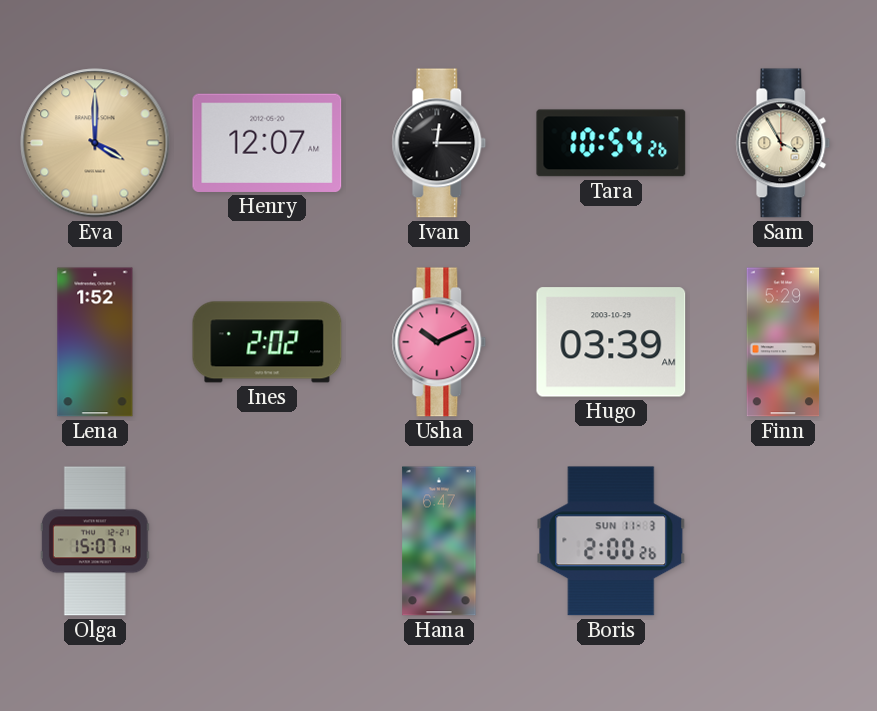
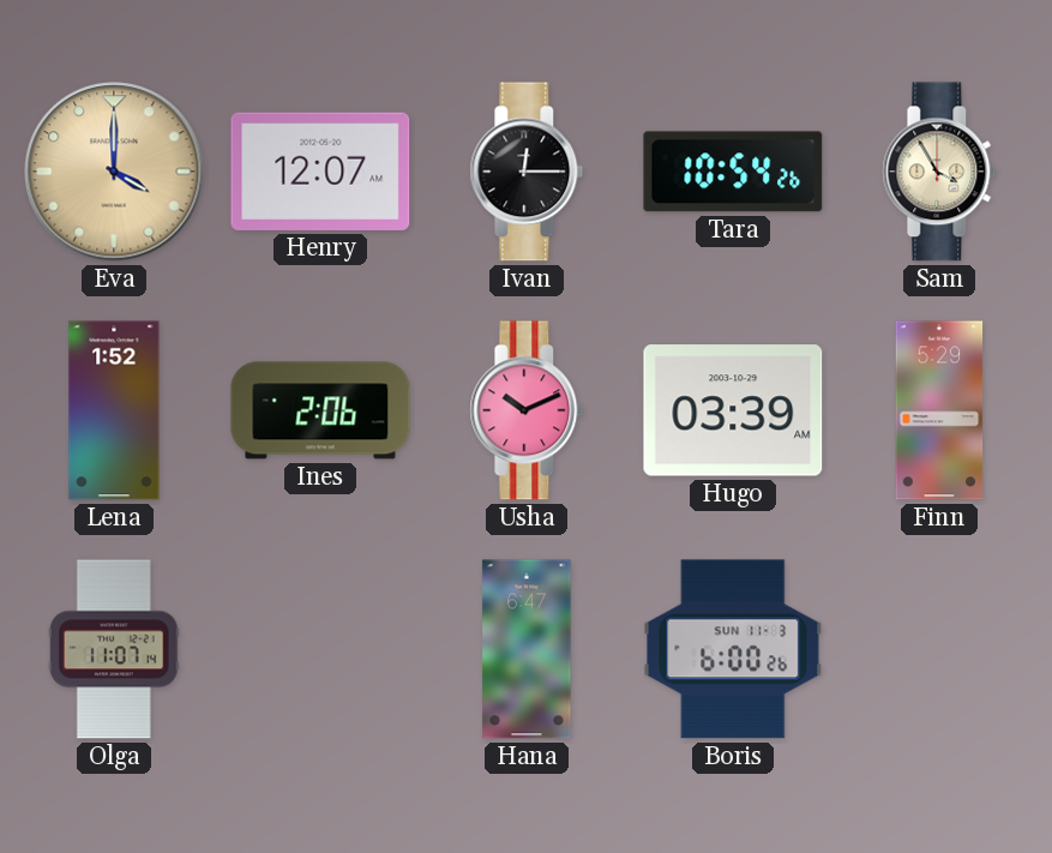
Ines: 2:02 -> 2:06 (320, 410)
Olga: 15:07 -> 11:07 (114, 649)
Boris: 2:00 -> 6:00 (733, 649)
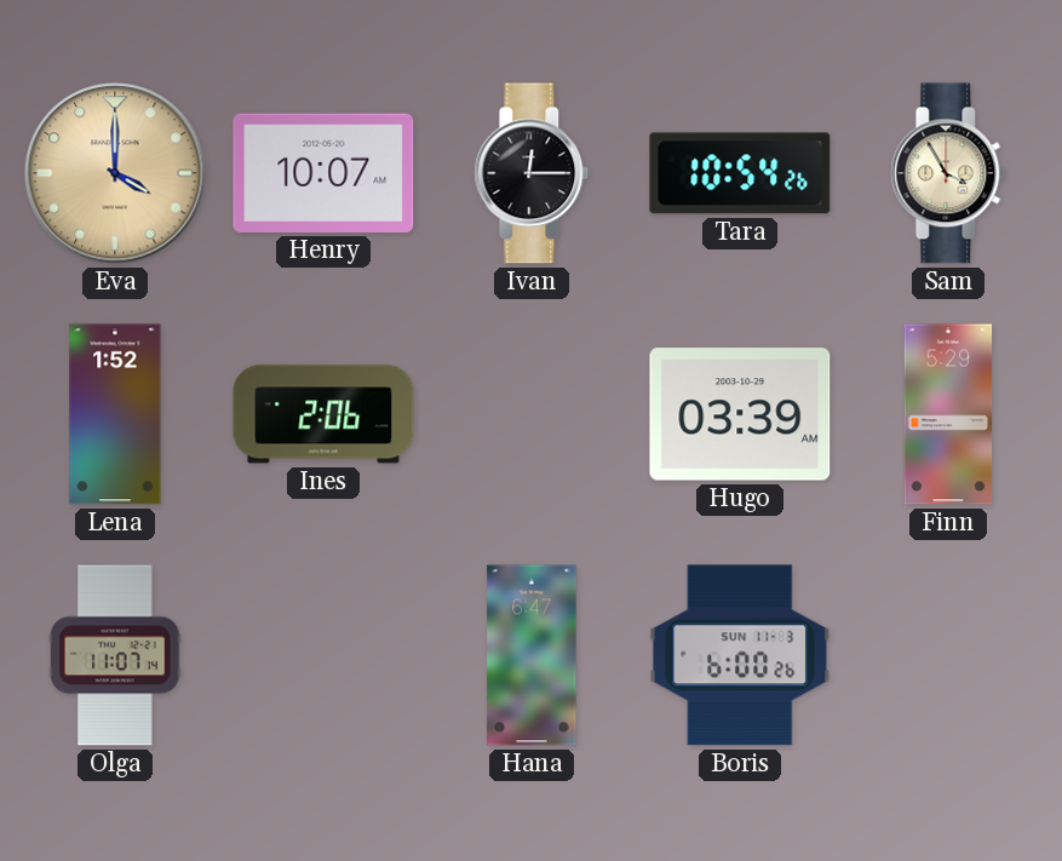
Henry: 12:07 -> 10:07 (323, 173)
Usha: 10:11 -> none (527, 410)
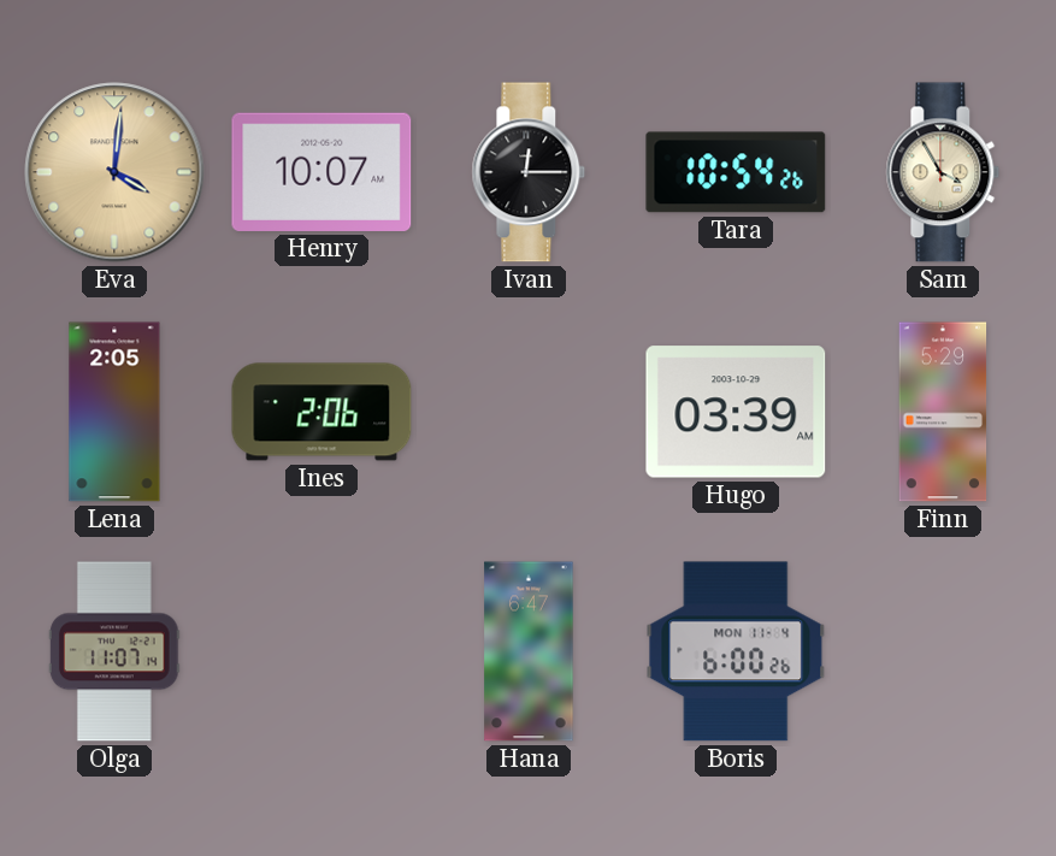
Eva: 4:00 -> 4:01 (114, 172)
Lena: 1:52 -> 2:05 (114, 412)
Boris date: SUN 11-3 -> MON 11-4 (736, 651)
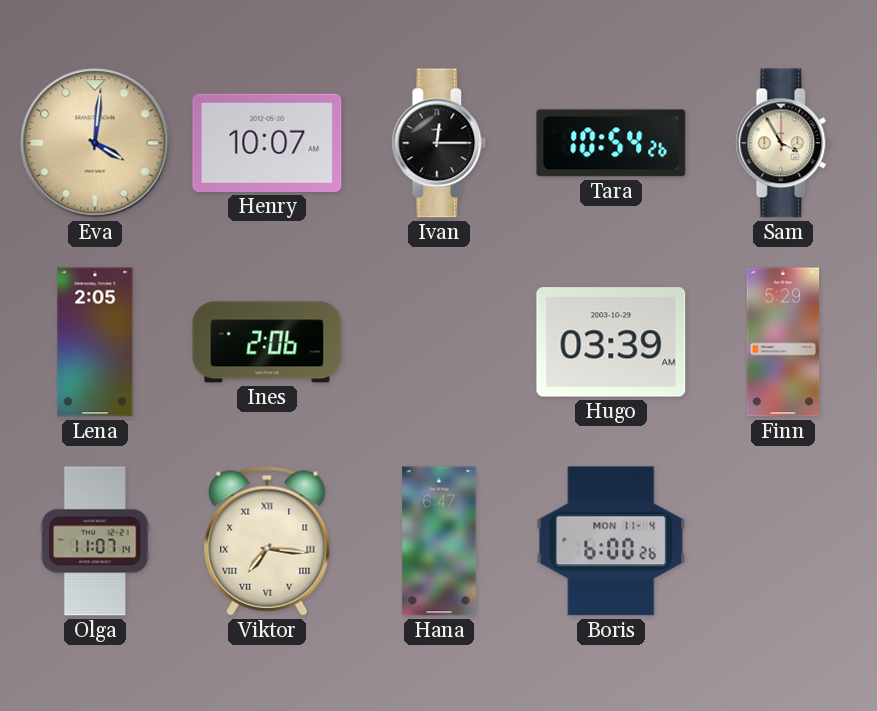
Viktor: none -> 7:16 (267, 541)
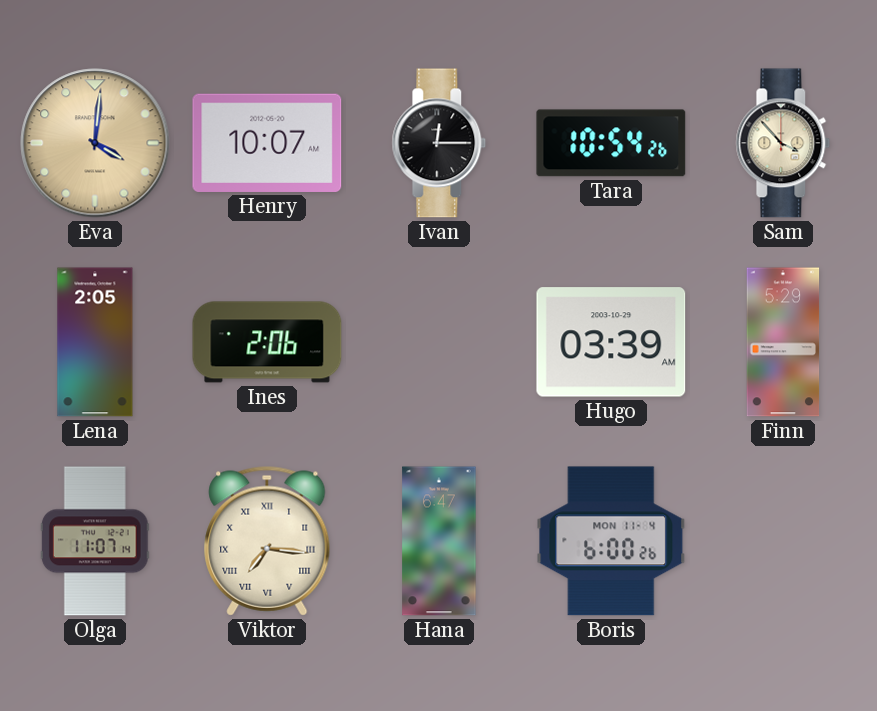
Sam: 3:55 -> 3:53 (783, 143)
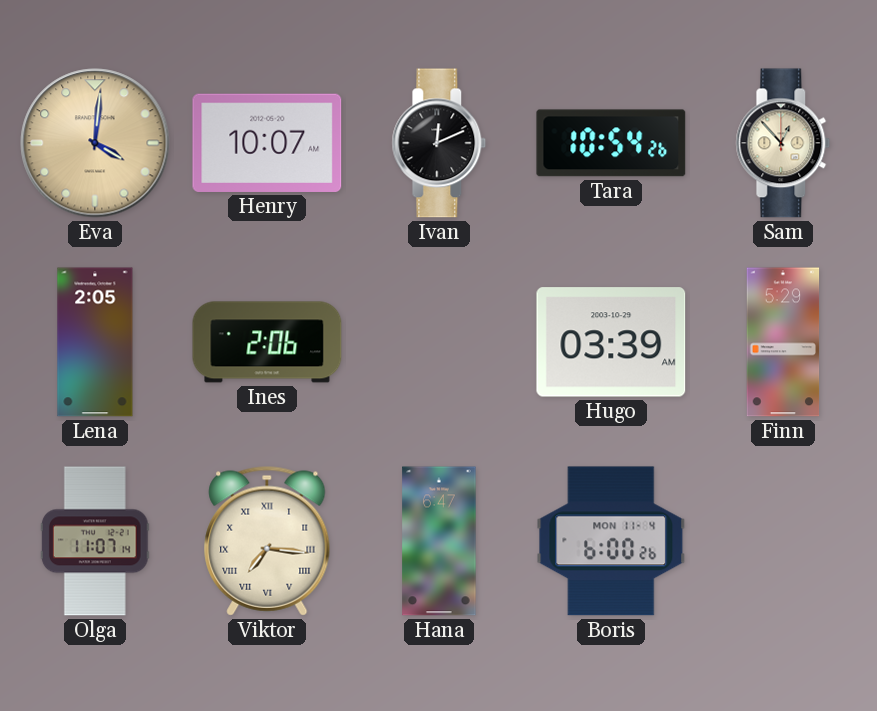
Ivan: 12:15 -> 12:11 (439, 143)
Sam: 3:53 -> 12:53 (783, 143)
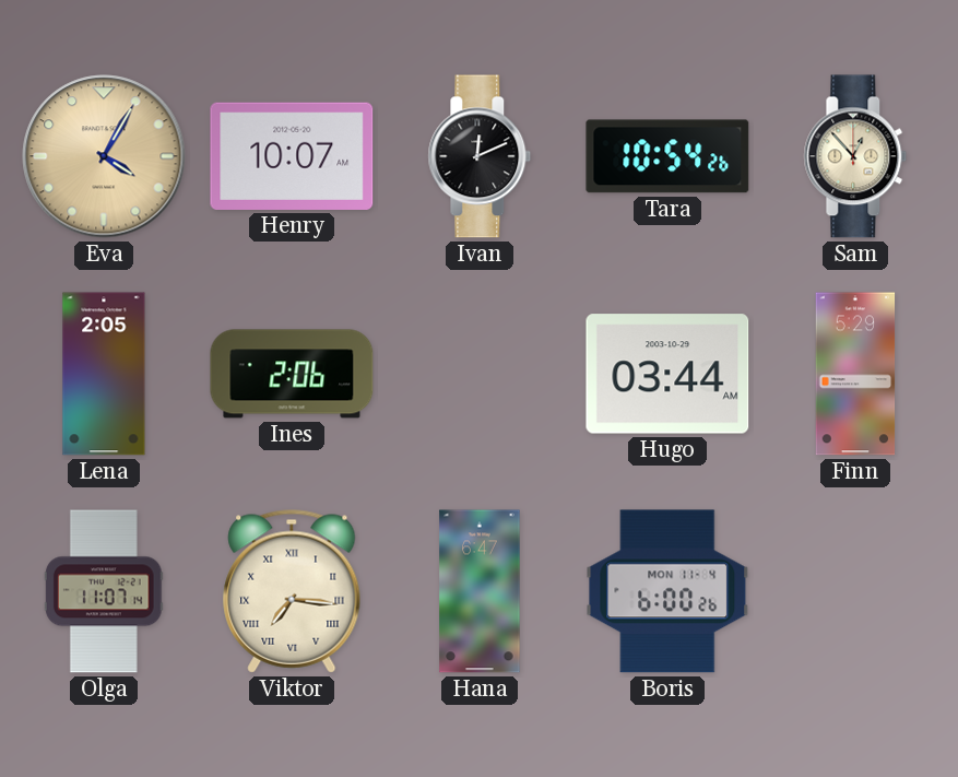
Eva: 4:01 -> 4:05 (104, 156)
Hugo: 03:39 -> 03:44 (667, 374)
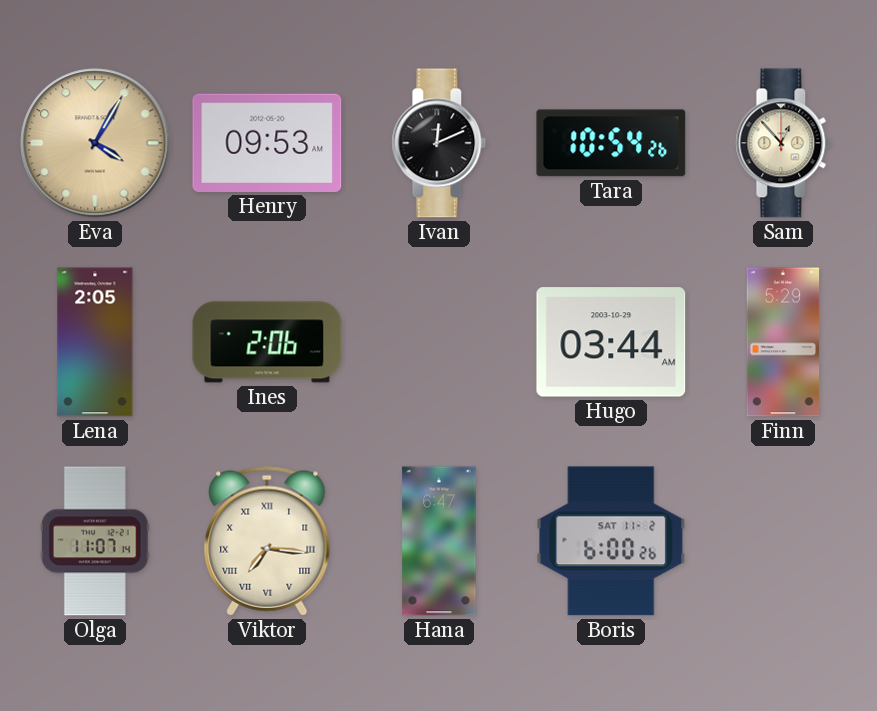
Henry: 10:07 -> 09:53 (267, 143)
Boris date: MON 11-4 -> SAT 11-2 (611, 541)
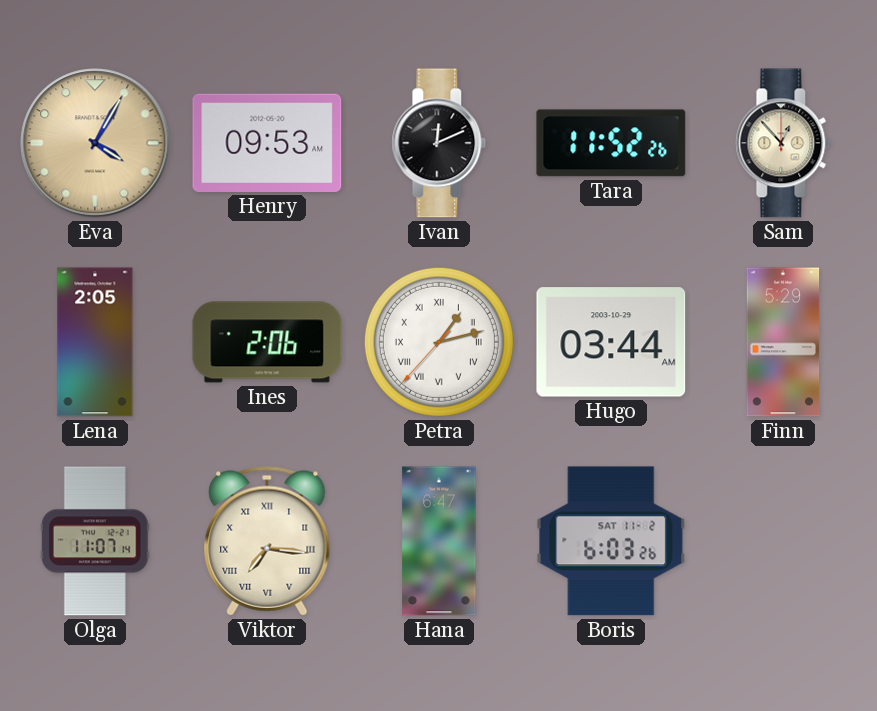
Tara: 10:54 -> 11:52 (611, 143)
Petra: none -> 1:12 (439, 342)
Boris: 6:00 -> 6:03 (611, 541)
